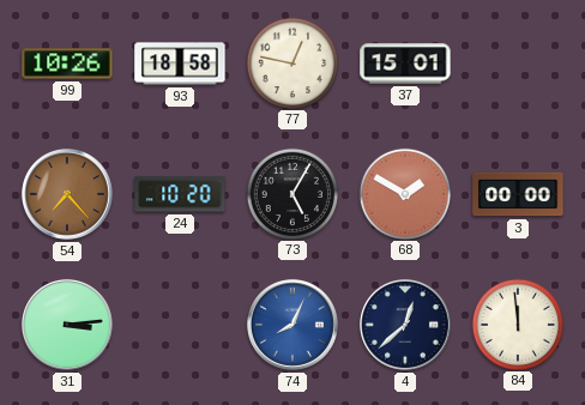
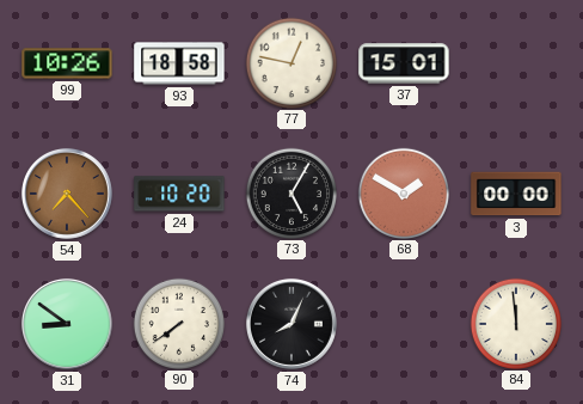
31: 3:14 -> 8:51 (67, 324)
90: none -> 7:39 (178, 323)
74 dial: blue -> black (291, 324)
4: 12:38 -> none (405, 325)
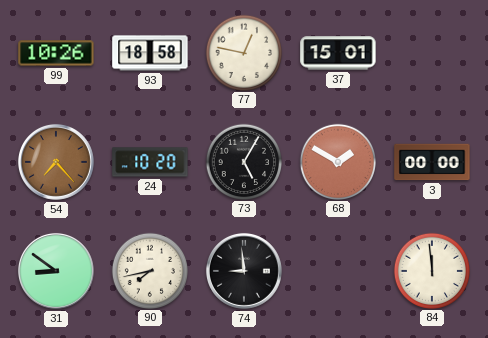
90: 7:39 -> 7:43 (149, 270)
74: 8:04 -> 8:59 (244, 271)
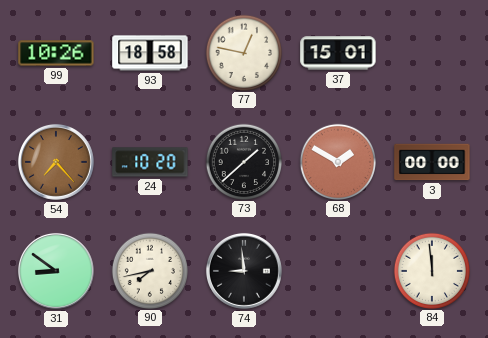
73: 5:05 -> 1:38 (243, 161)
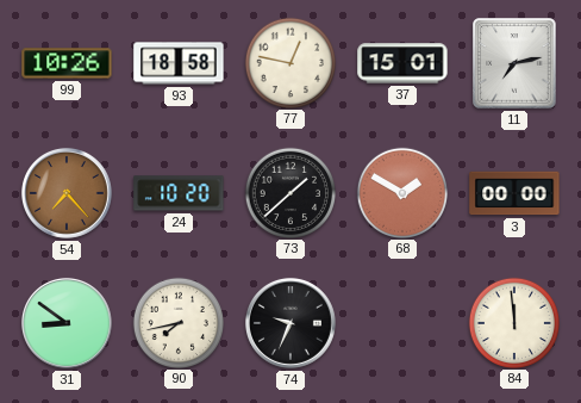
11: none -> 7:13 (514, 63)
74: 8:59 -> 9:34 (290, 323)
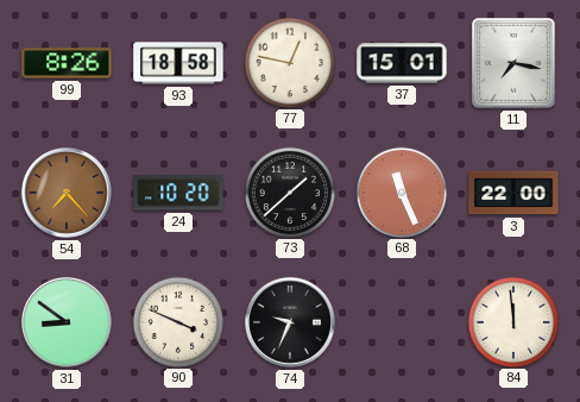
99: 10:26 -> 8:26 (67, 63)
11: 7:13 -> 7:17 (513, 63)
68: 1:50 -> 11:26 (401, 191)
3: 00:00 -> 22:00 (513, 193)
90: 7:43 -> 3:49 (177, 321)
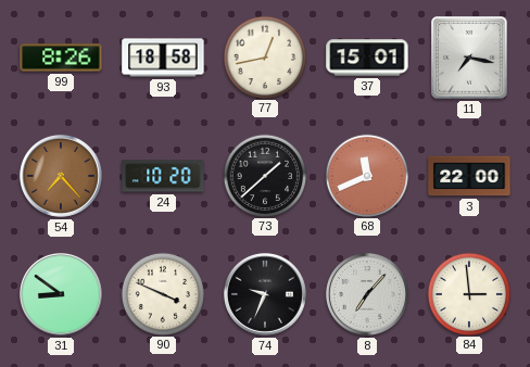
77: 12:47 -> 12:43 (264, 56)
68: 11:26 -> 11:41 (366, 175)
8: none -> 7:07 (367, 294)
84: 11:59 -> 2:59 (468, 293)
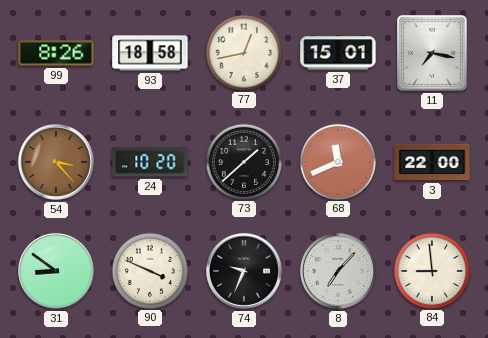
54: 7:23 -> 3:23 (56, 162)
84: 2:59 -> 8:59 (431, 270)
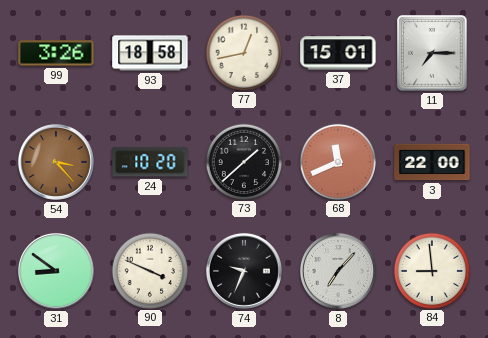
99: 8:26 -> 3:26 (56, 53)
11: 7:17 -> 7:15 (432, 53)
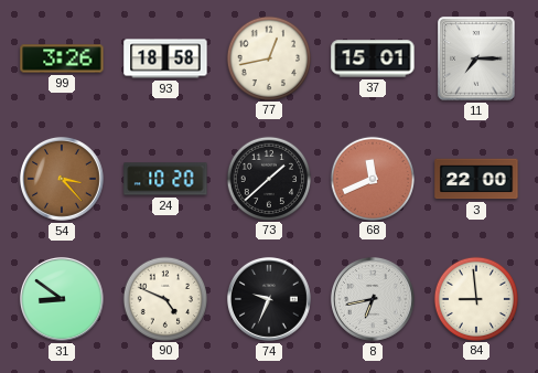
90: 3:49 -> 4:49 (164, 298)
8: 7:07 -> 6:43 (373, 299)
